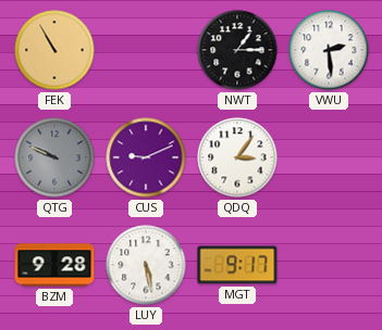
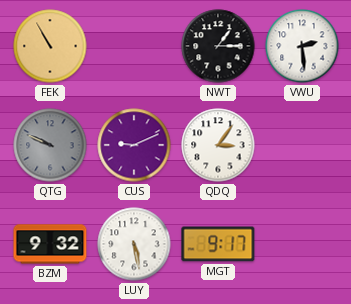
BZM: 9:28 -> 9:32 (50, 244)
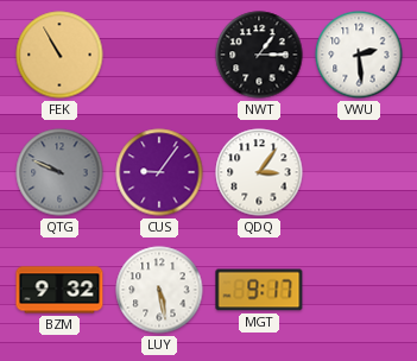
CUS: 9:11 -> 9:06 (159, 172)
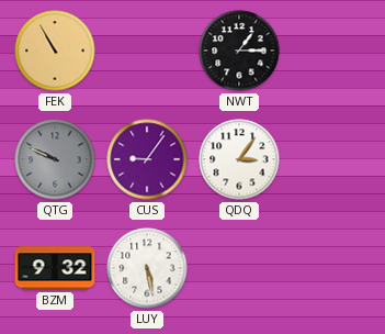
VWU: 2:29 -> none (359, 55)
MGT: 9:17 -> none (259, 290)
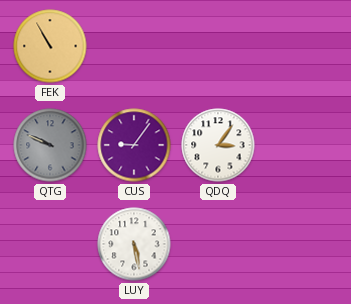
NWT: 1:15 -> none (239, 51)
BZM: 9:32 -> none (55, 268)
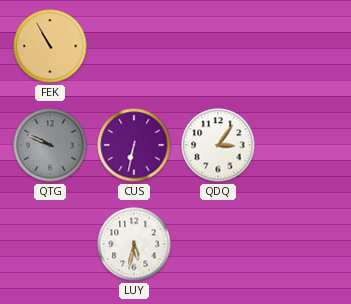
CUS: 9:06 -> 6:32 (134, 145)
LUY: 5:28 -> 5:32 (134, 244)
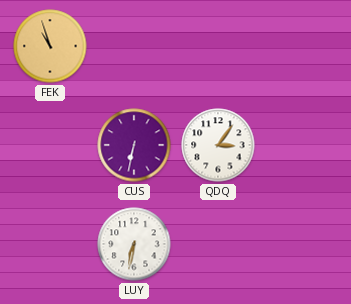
FEK: 10:55 -> 10:57 (50, 46)
QTG: 9:49 -> none (50, 145)
LUY: 5:32 -> 6:32 (134, 244)
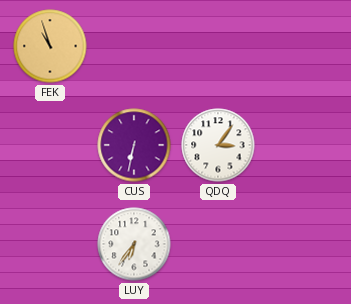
LUY: 6:32 -> 6:36 (134, 244)
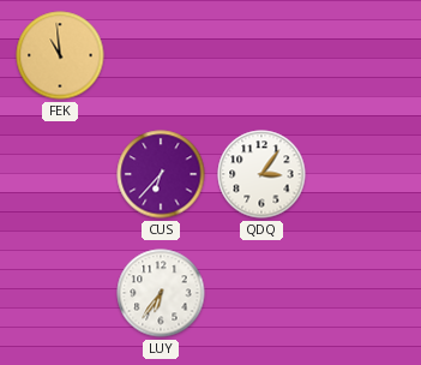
FEK: 10:57 -> 10:59 (60, 55)
CUS: 6:32 -> 6:37 (161, 174)
